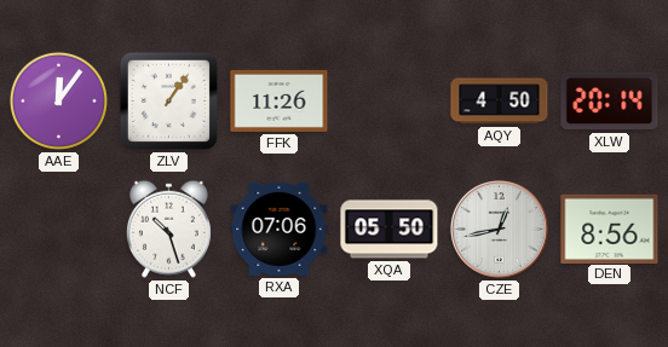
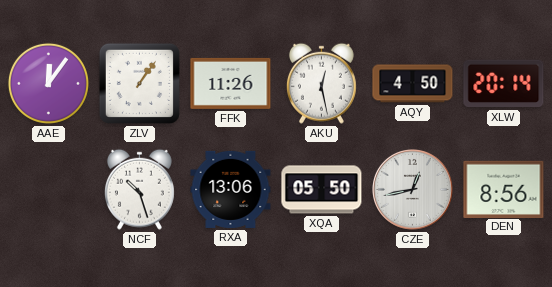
AKU: none -> 12:28 (321, 83)
RXA: 07:06 -> 13:06 (231, 189)
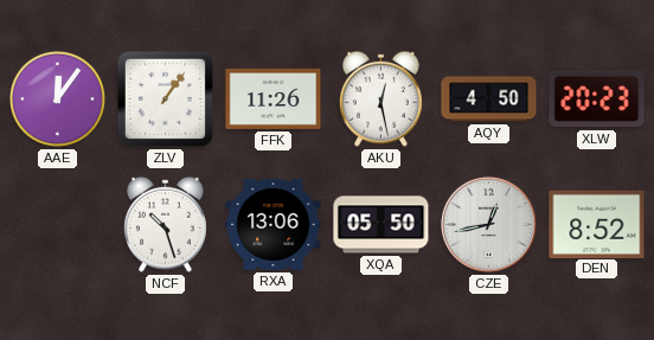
XLW: 20:14 -> 20:23 (597, 100)
DEN: 8:56 -> 8:52 (597, 224)
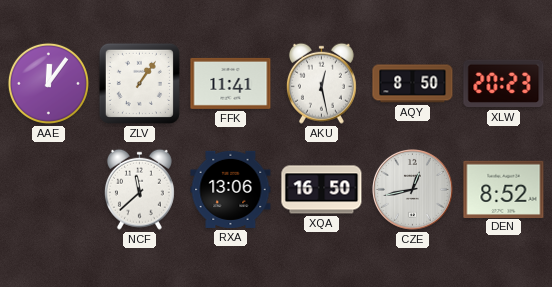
FFK: 11:26 -> 11:41 (231, 83)
AQY: 4:50 -> 8:50 (413, 84)
NCF: 10:27 -> 11:38 (139, 189)
XQA: 05:50 -> 16:50 (322, 190)
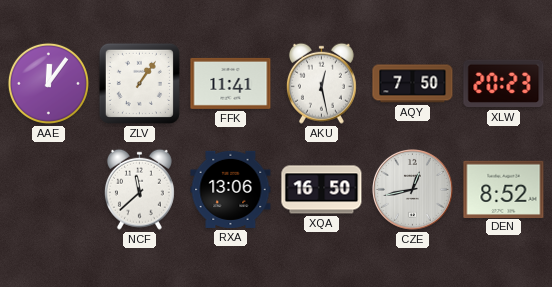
AQY: 8:50 -> 7:50 (413, 84)
